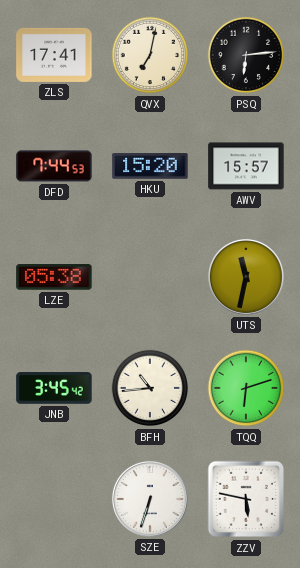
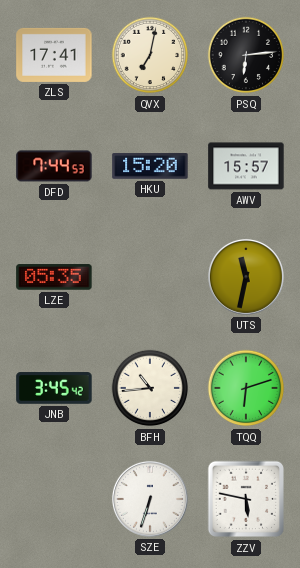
LZE: 05:38 -> 05:35 (54, 277)
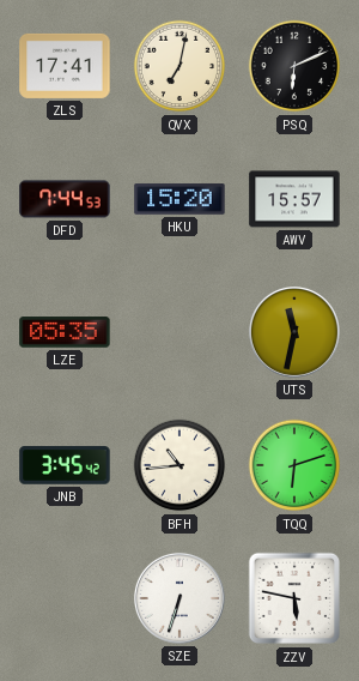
PSQ: 6:14 -> 6:11 (294, 66)
